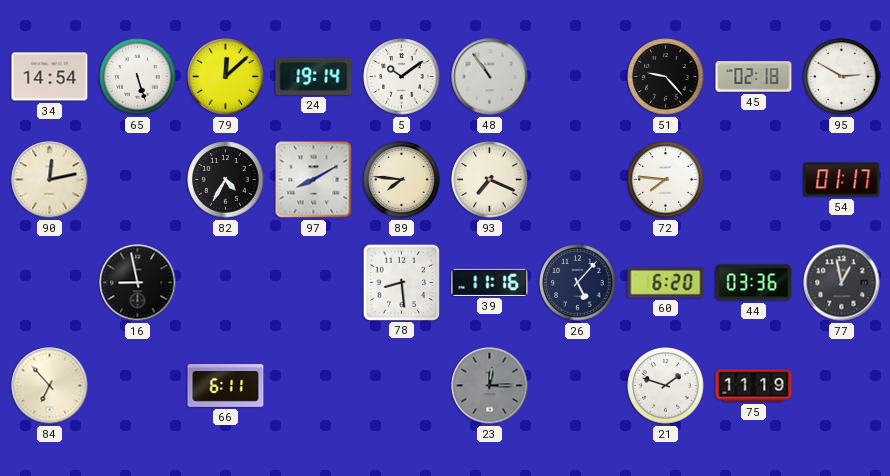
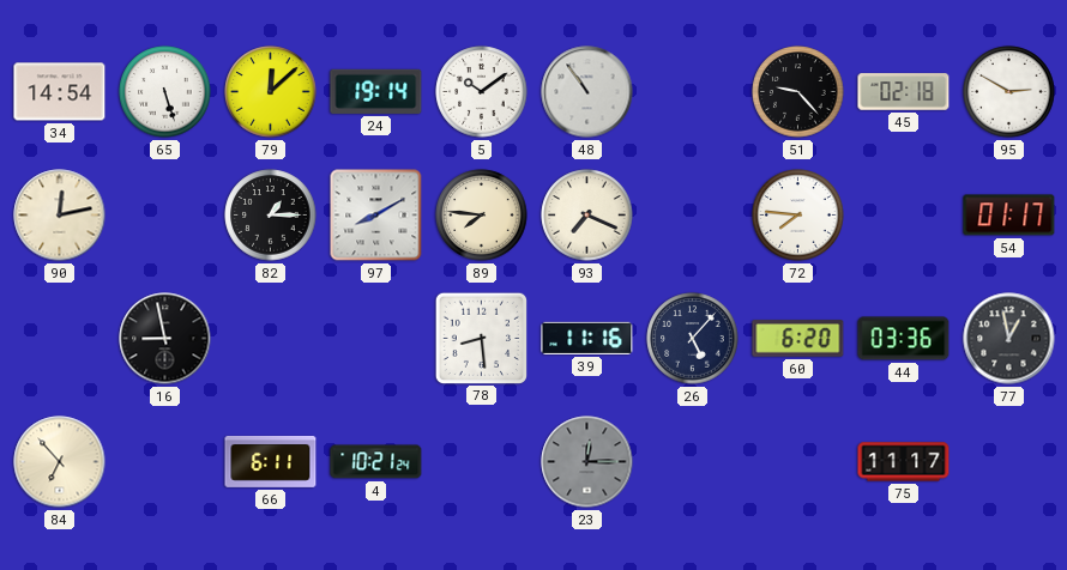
82: 4:35 -> 1:15 (271, 216)
4: none -> 10:21 (376, 462)
21: 1:48 -> none (666, 386)
75: 11:19 -> 11:17 (904, 462)
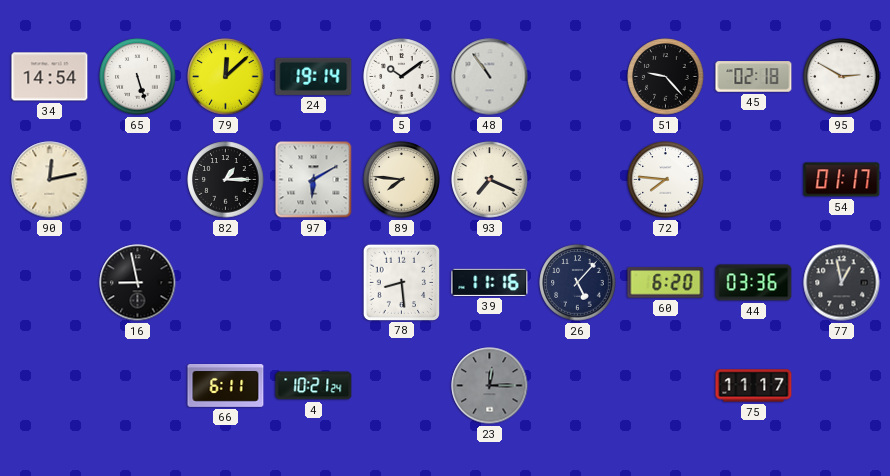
97: 8:10 -> 6:10 (314, 180)
84: 6:53 -> none (60, 462)
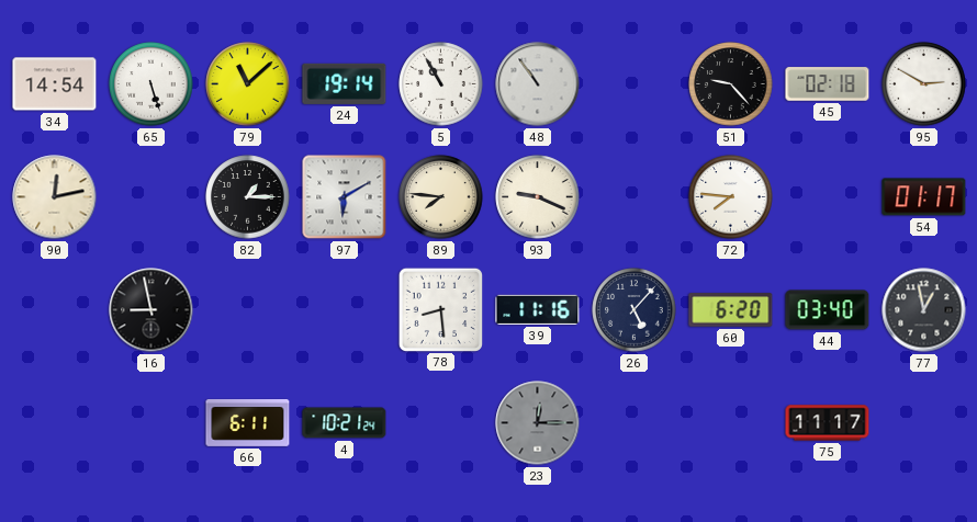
79: 12:08 -> 11:08 (248, 84)
5: 10:09 -> 10:55 (441, 84)
93: 7:19 -> 9:19 (538, 197)
44: 03:36 -> 03:40 (828, 310)
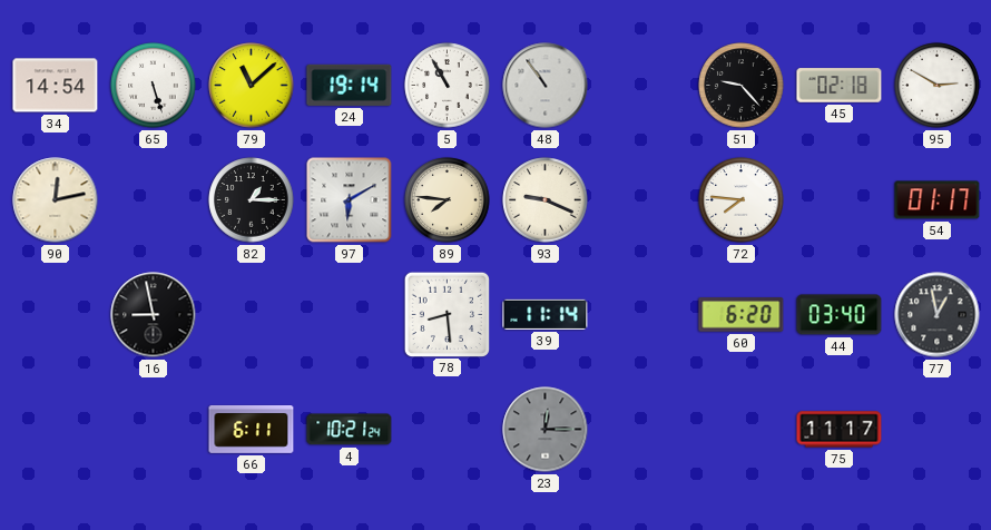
39: 11:16 -> 11:14 (546, 314)
26: 5:07 -> none (635, 310)
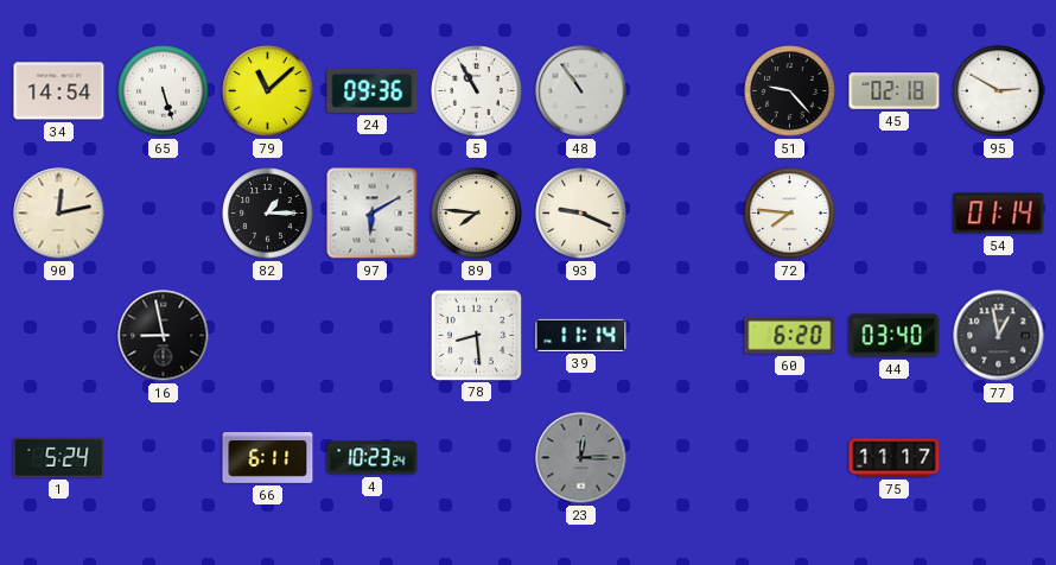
24: 19:14 -> 09:36 (373, 90)
54: 01:17 -> 01:14 (999, 214)
1: none -> 5:24 (59, 457)
4: 10:21 -> 10:23 (373, 458)
